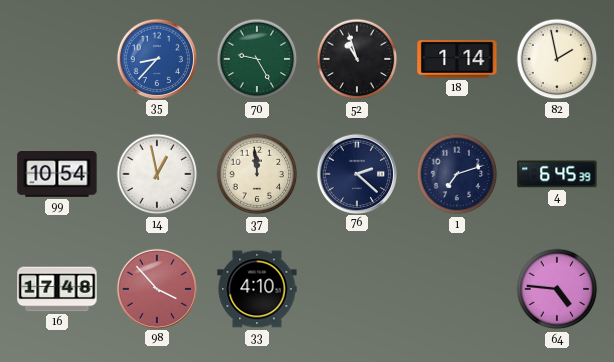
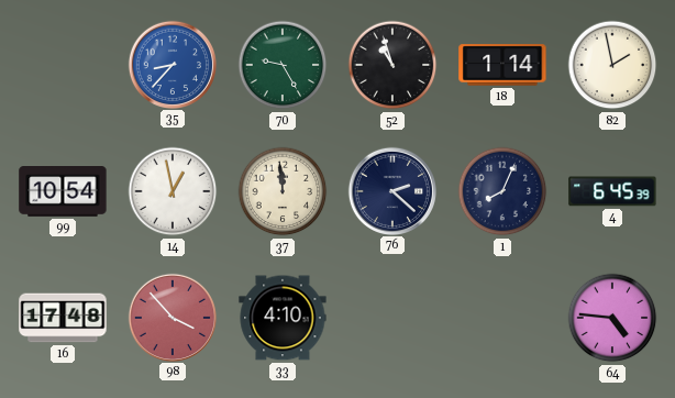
1: 7:12 -> 8:04 (502, 191)
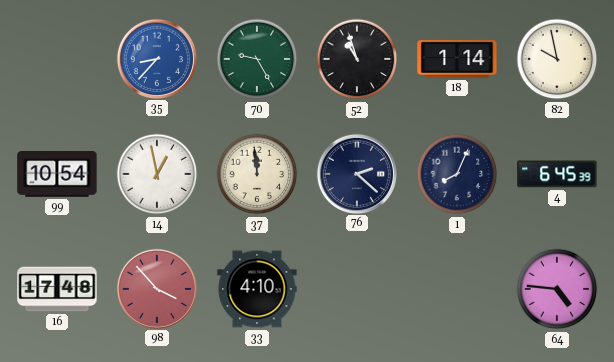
82: 1:58 -> 9:58 (557, 59)
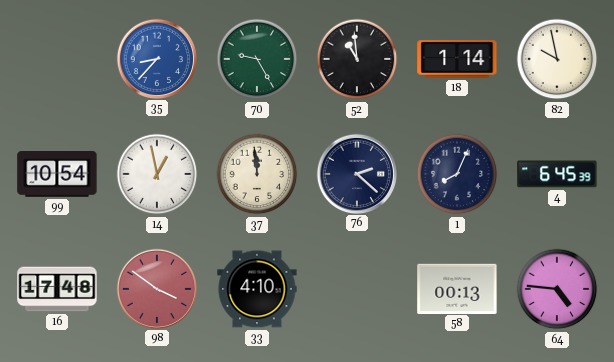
52: 10:57 -> 10:59 (357, 59)
98: 3:53 -> 3:51 (156, 288)
58: none -> 00:13 (457, 288)
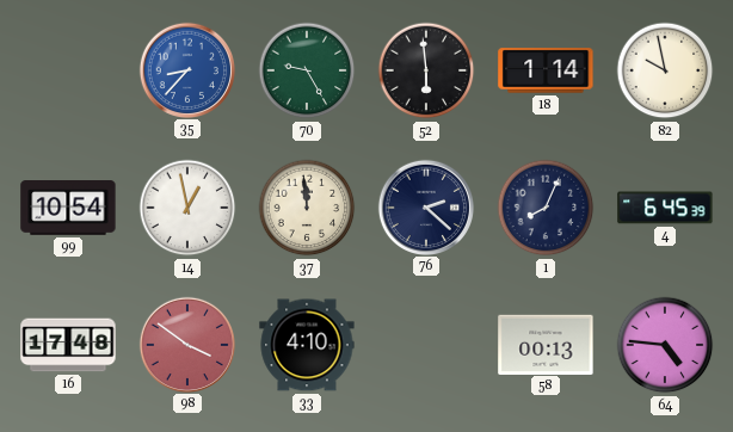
52: 10:59 -> 5:59 (426, 70)
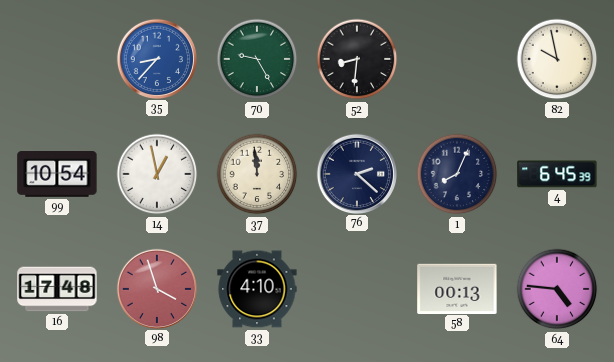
52: 5:59 -> 8:31 (357, 59)
18: 1:14 -> none (546, 70)
98: 3:51 -> 3:57 (156, 288)
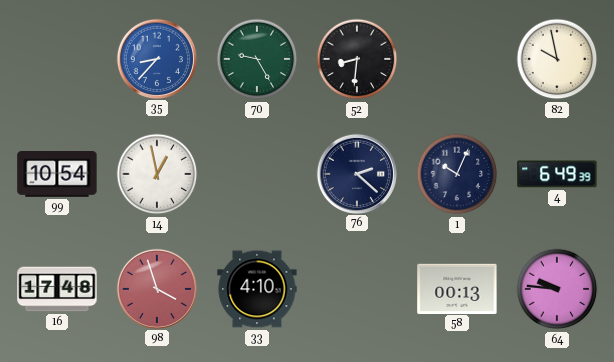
37: 11:59 -> none (257, 174)
1: 8:04 -> 10:04 (457, 174)
4: 6:45 -> 6:49 (557, 174)
64: 4:46 -> 9:46 (557, 289)
